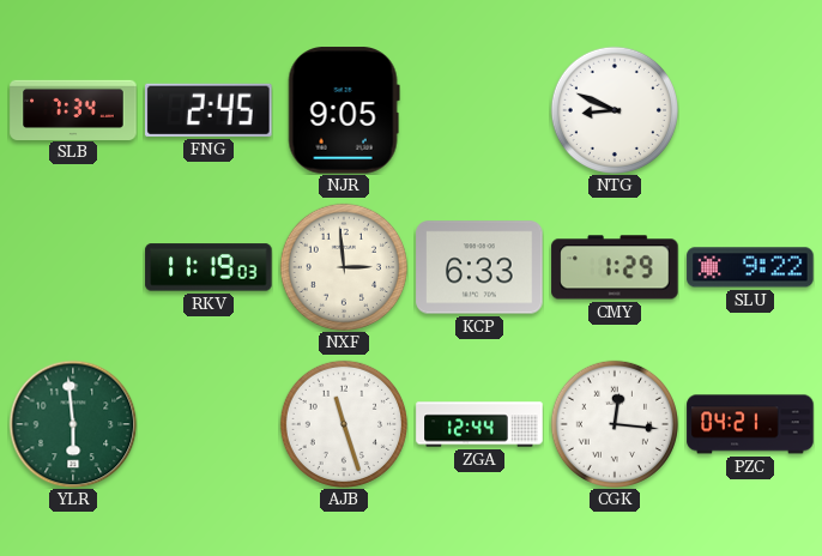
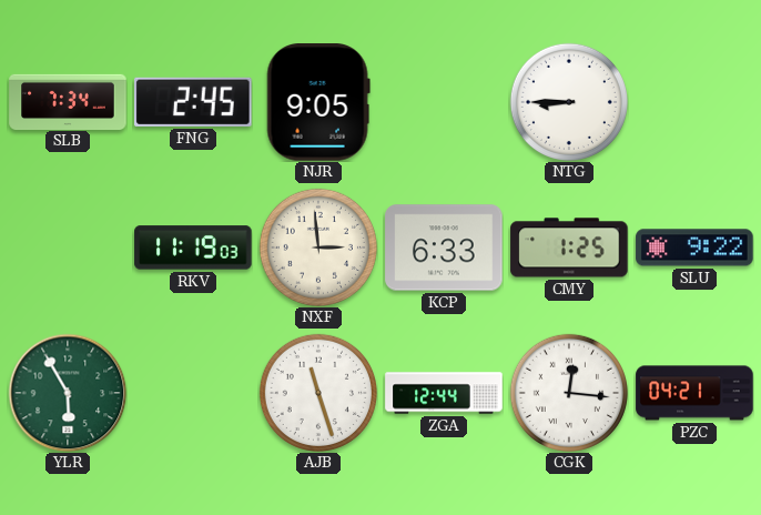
NTG: 8:49 -> 8:45 (569, 102)
CMY: 1:29 -> 1:25 (569, 248)
YLR: 5:59 -> 5:55 (68, 393)
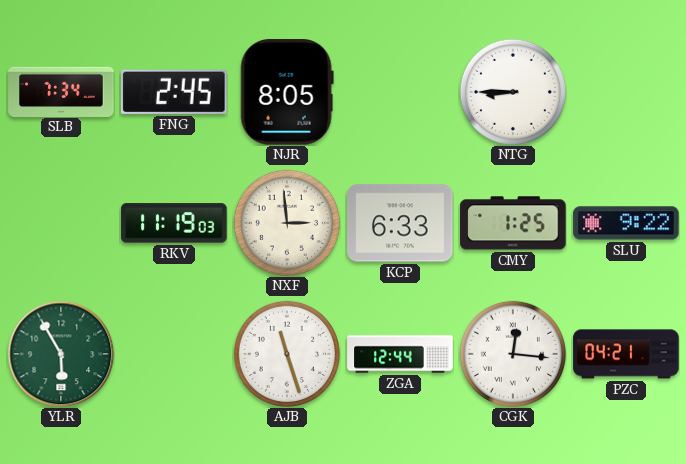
NJR: 9:05 -> 8:05 (287, 92)
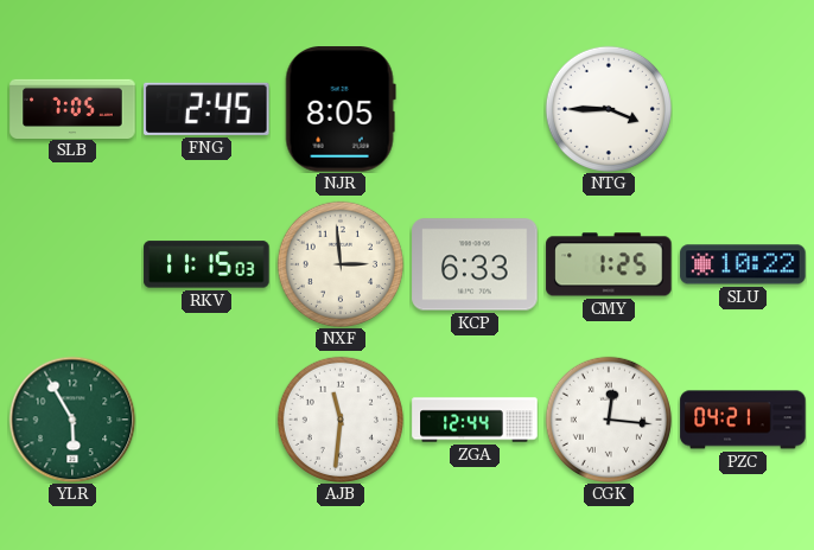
SLB: 7:34 -> 7:05 (72, 108)
NTG: 8:45 -> 3:45 (609, 109)
RKV: 11:19 -> 11:15 (206, 264)
SLU: 9:22 -> 10:22 (743, 264)
AJB: 11:27 -> 11:31 (341, 420)
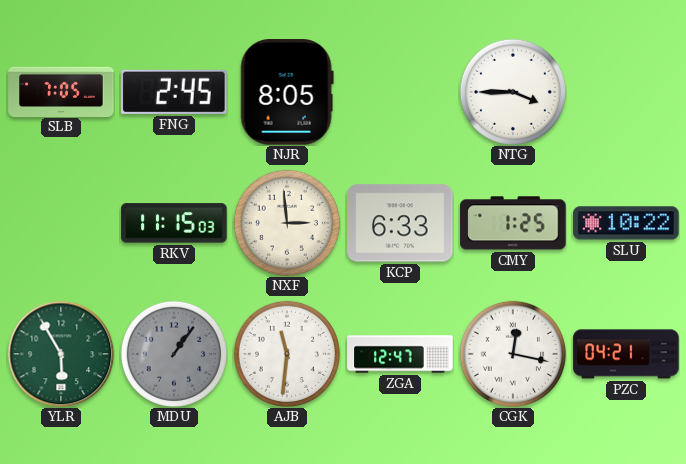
MDU: none -> 1:06 (174, 354)
ZGA: 12:44 -> 12:47 (400, 354)
CGK: 12:16 -> 12:17 (513, 354)
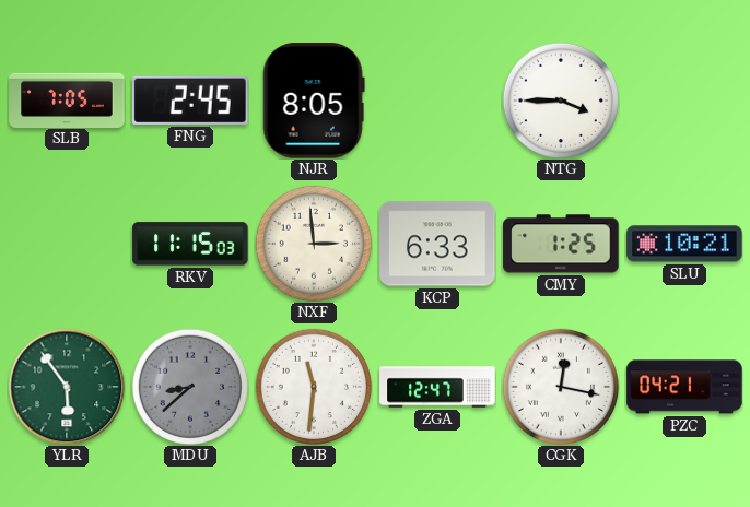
SLU: 10:22 -> 10:21 (684, 244)
YLR: 5:55 -> 5:54 (67, 387)
MDU: 1:06 -> 8:38 (190, 387)
